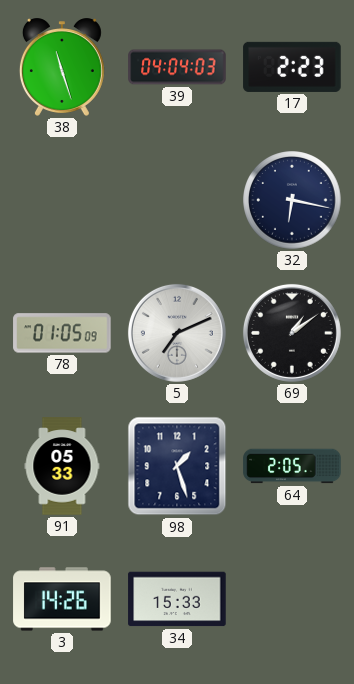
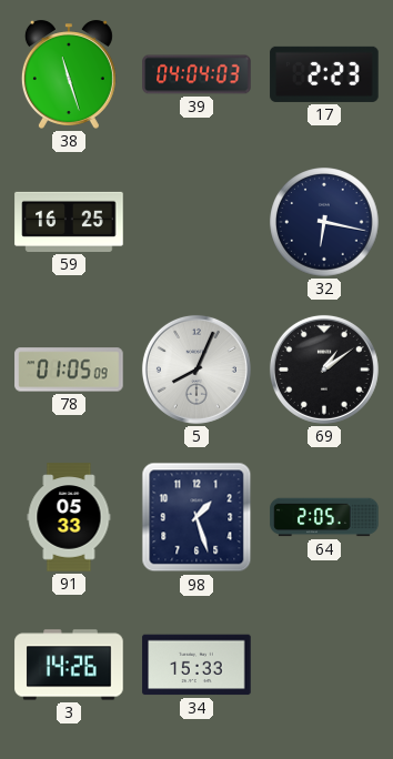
59: none -> 16:25 (69, 222)
5: 7:11 -> 8:04 (196, 370)
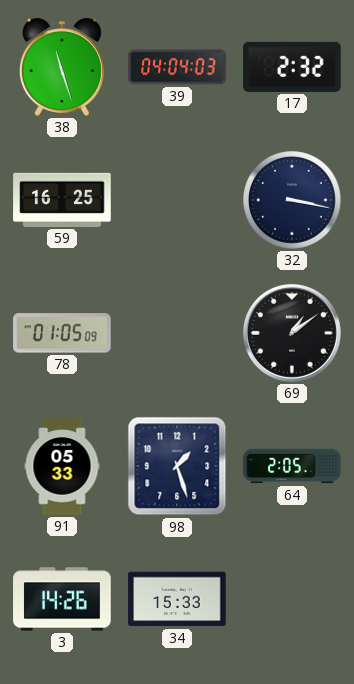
17: 2:23 -> 2:32 (292, 67)
32: 6:17 -> 3:17 (292, 200)
5: 8:04 -> none (196, 370)
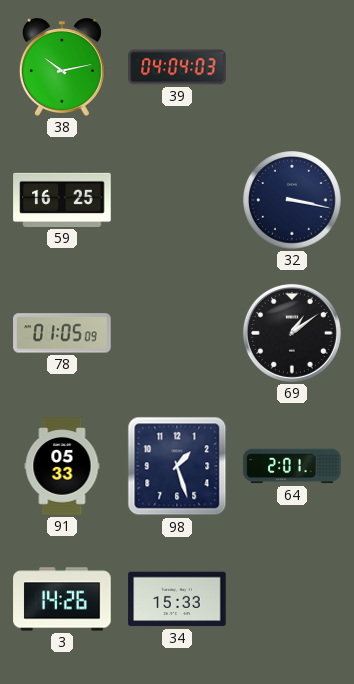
38: 11:27 -> 10:13 (62, 67)
17: 2:32 -> none (292, 67)
64: 2:05 -> 2:01 (292, 466)
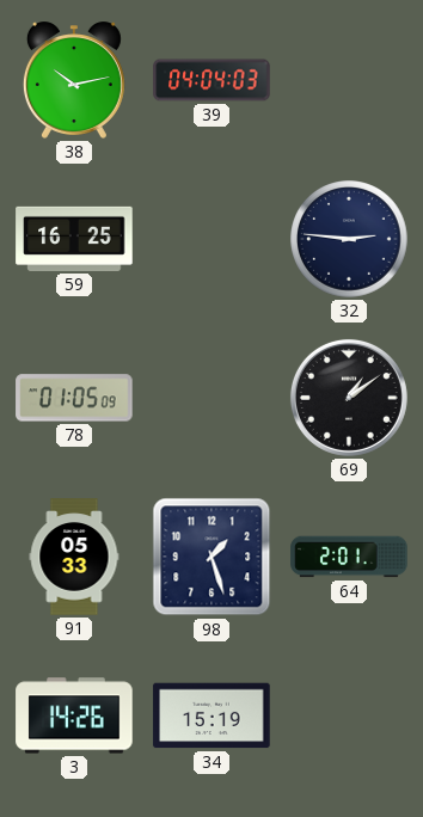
32: 3:17 -> 2:46 (349, 239)
34: 15:33 -> 15:19 (211, 715)
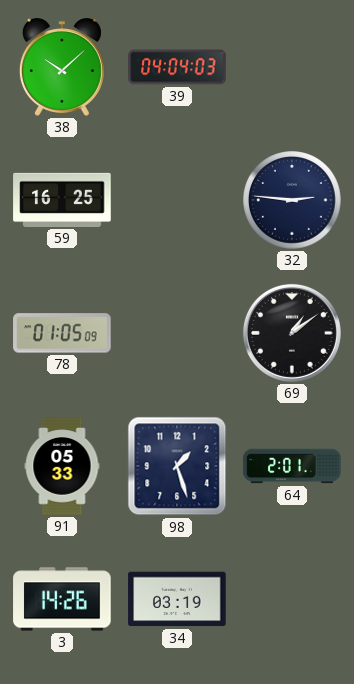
38: 10:13 -> 10:08 (62, 67)
34: 15:19 -> 03:19 (177, 599)
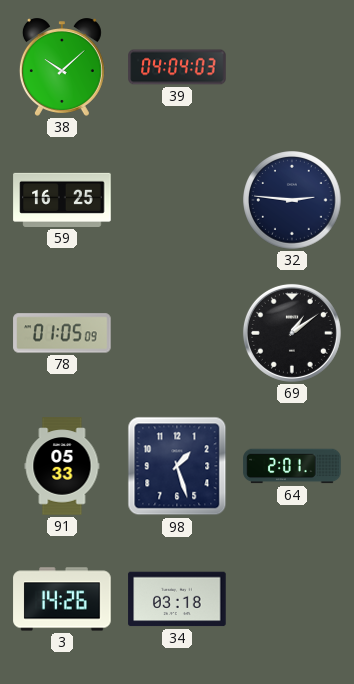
34: 03:19 -> 03:18 (177, 599)
